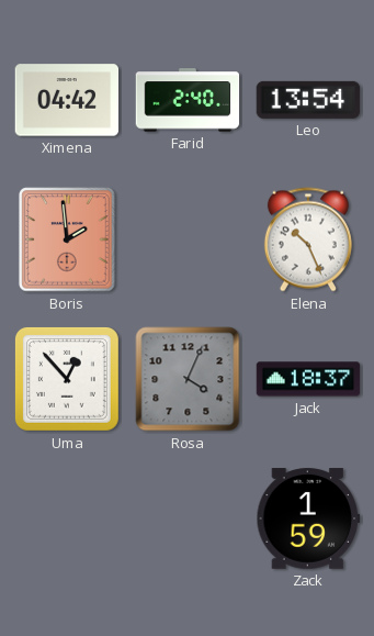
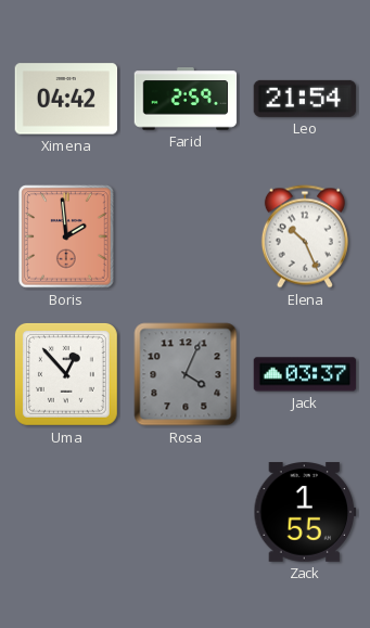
Farid: 2:40 -> 2:59 (186, 99)
Leo: 13:54 -> 21:54 (305, 99)
Jack: 18:37 -> 03:37 (305, 374)
Zack: 1:59 -> 1:55 (305, 512)
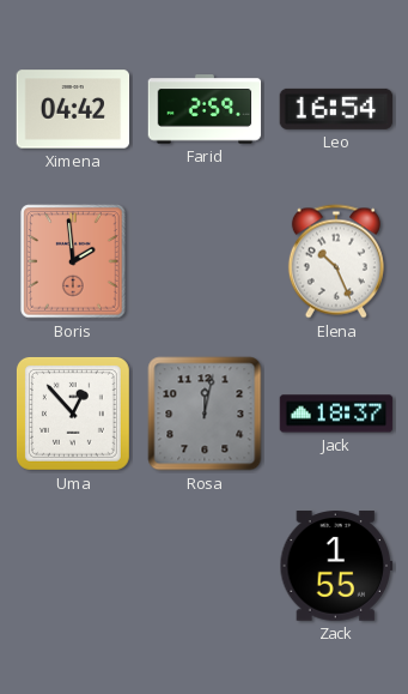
Leo: 21:54 -> 16:54 (336, 109)
Rosa: 4:04 -> 12:02 (205, 414)
Jack: 03:37 -> 18:37 (336, 414)
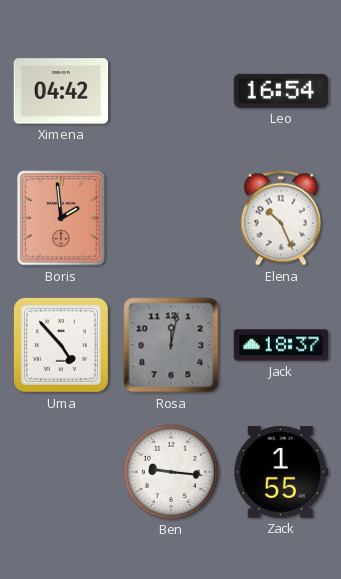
Farid: 2:59 -> none (205, 109)
Uma: 12:53 -> 4:53 (61, 345)
Ben: none -> 9:16 (170, 471)
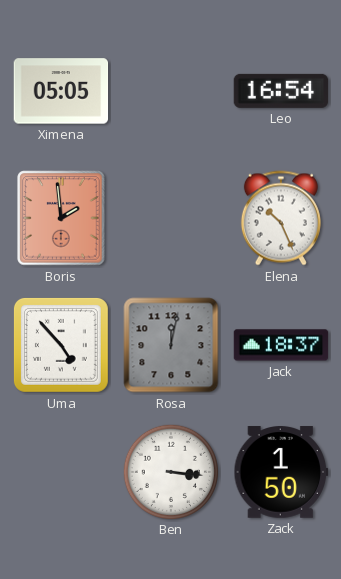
Ximena: 04:42 -> 05:05 (61, 91)
Ben: 9:16 -> 3:16 (170, 471)
Zack: 1:55 -> 1:50 (281, 472)
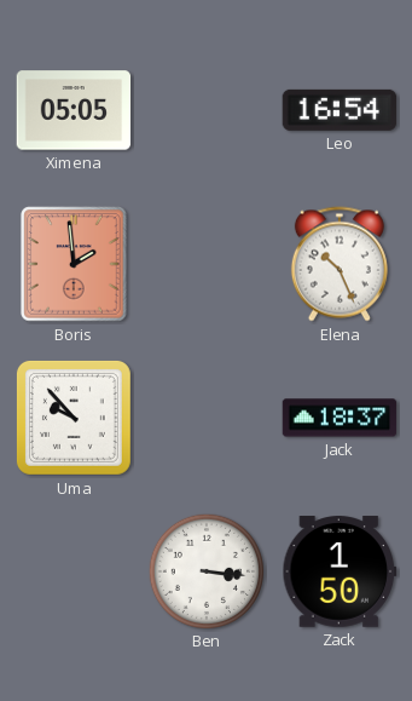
Uma: 4:53 -> 9:53 (74, 418)
Rosa: 12:02 -> none (171, 345)
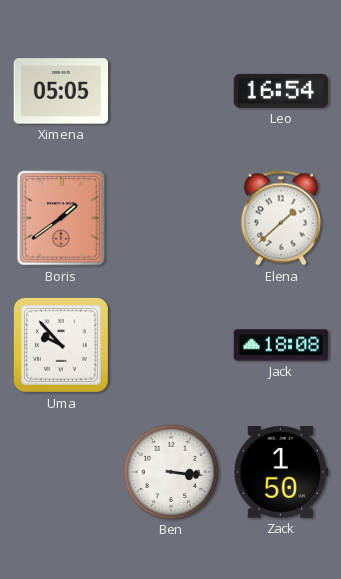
Boris: 1:59 -> 1:39 (61, 218)
Elena: 10:26 -> 1:38 (281, 218)
Jack: 18:37 -> 18:08 (281, 345)
